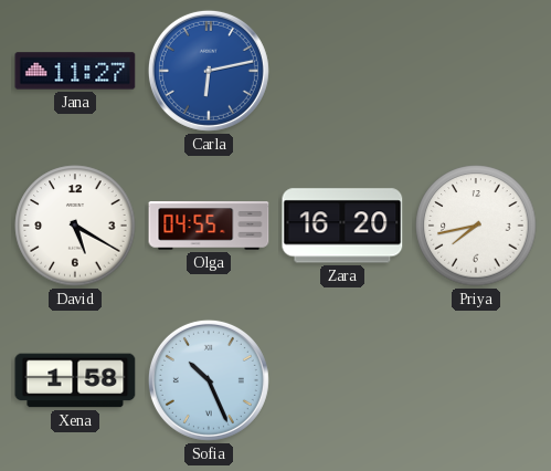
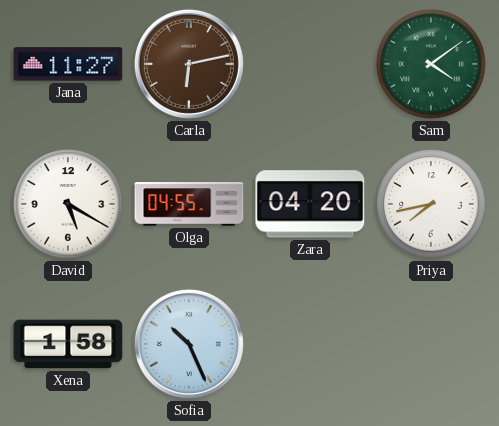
Carla dial: blue -> brown (189, 64)
Sam: none -> 4:09 (431, 64)
Zara: 16:20 -> 04:20 (310, 204)
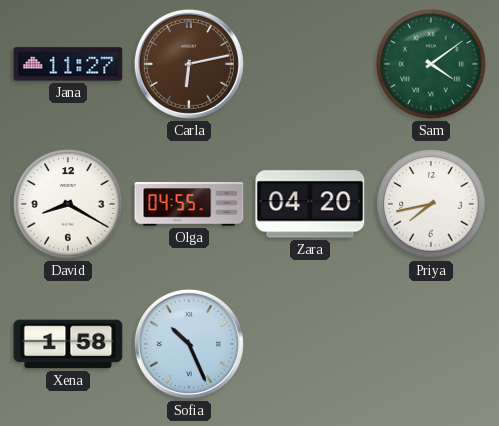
David: 5:20 -> 8:20 (68, 204)
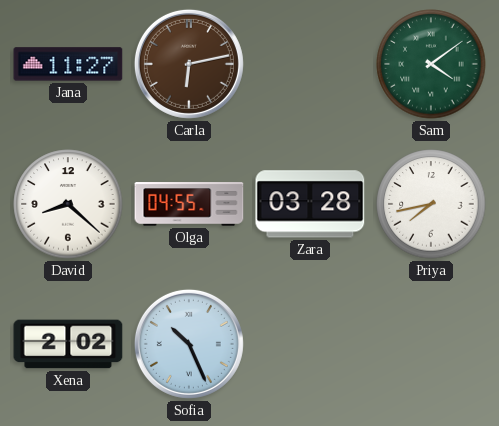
David: 8:20 -> 8:22 (68, 204)
Zara: 04:20 -> 03:28 (310, 204)
Xena: 1:58 -> 2:02 (68, 344)
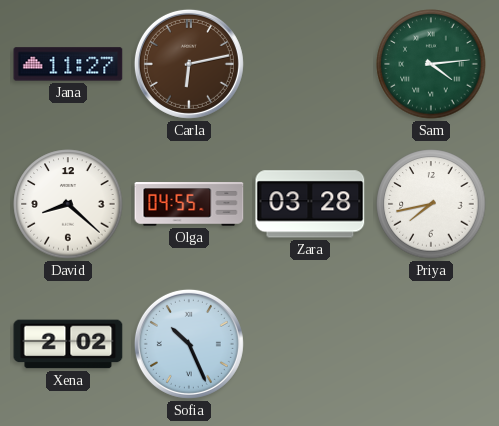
Sam: 4:09 -> 4:14 (431, 64)
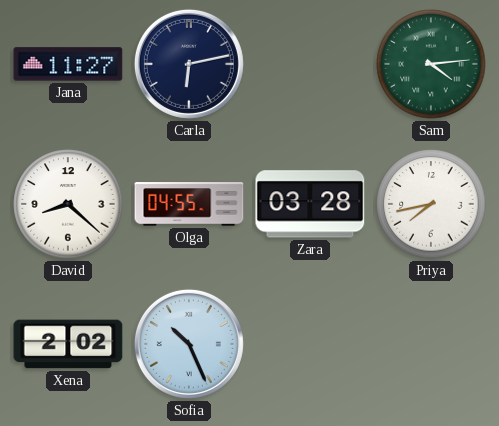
Carla dial: brown -> navy (189, 64)
